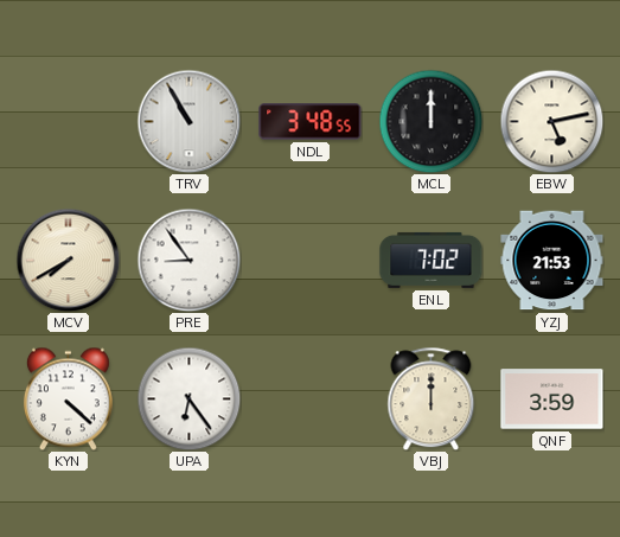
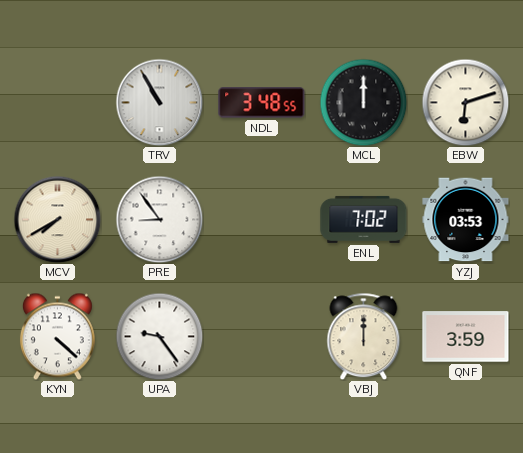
EBW: 5:13 -> 6:12 (465, 102)
YZJ: 21:53 -> 03:53 (466, 220)
UPA: 6:24 -> 9:24 (159, 336)
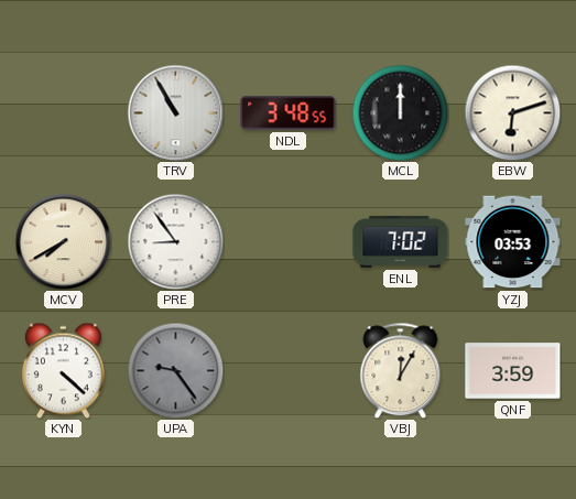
UPA dial: white -> grey (175, 370)
VBJ: 12:00 -> 12:05 (401, 370)
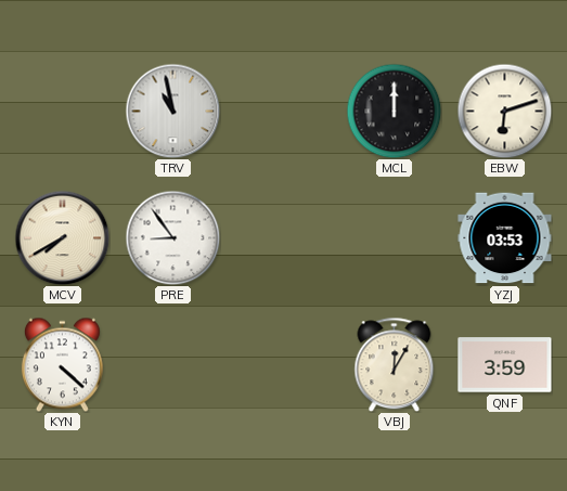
TRV: 10:55 -> 10:58 (172, 111)
NDL: 3:48 -> none (289, 113)
ENL: 7:02 -> none (401, 241)
UPA: 9:24 -> none (175, 370)
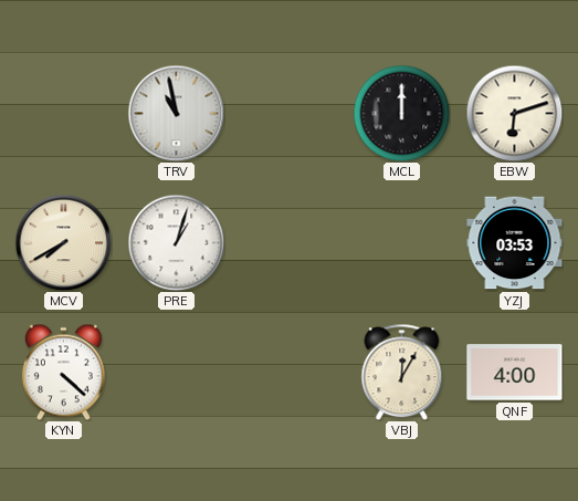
PRE: 8:54 -> 1:03 (176, 242)
QNF: 3:59 -> 4:00 (515, 373)
